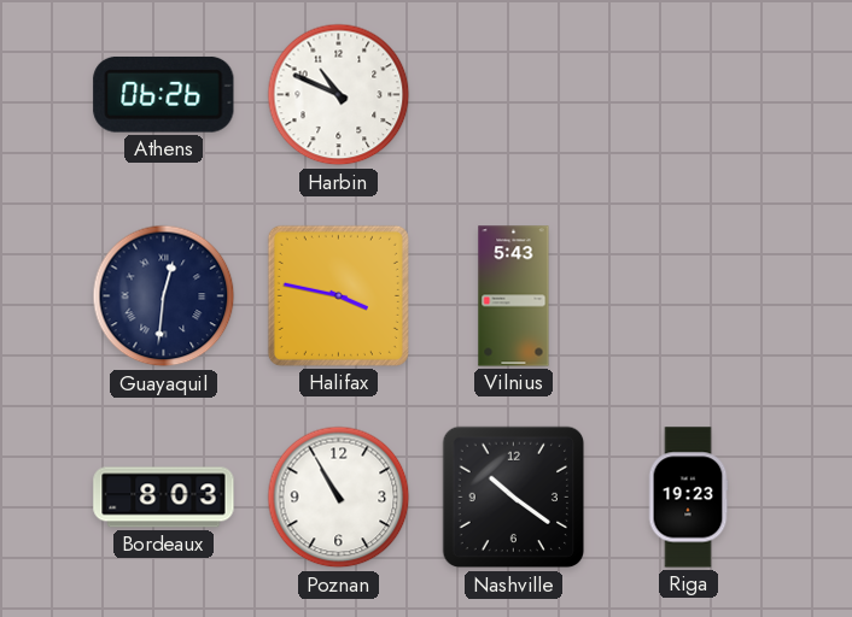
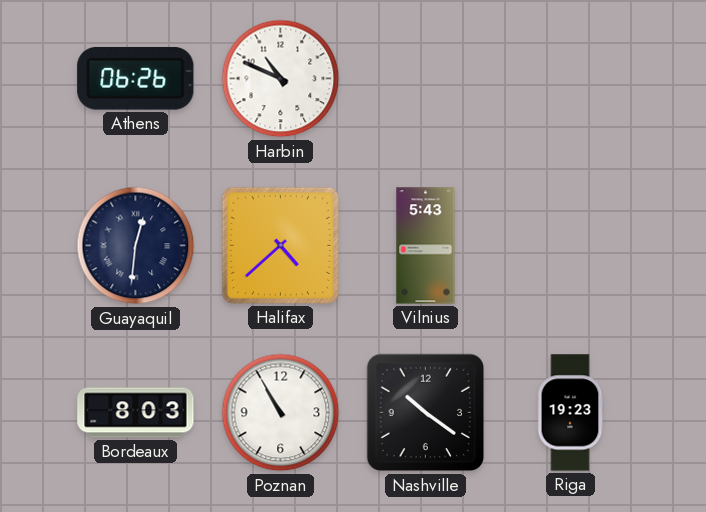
Halifax: 3:47 -> 4:38 (280, 245)
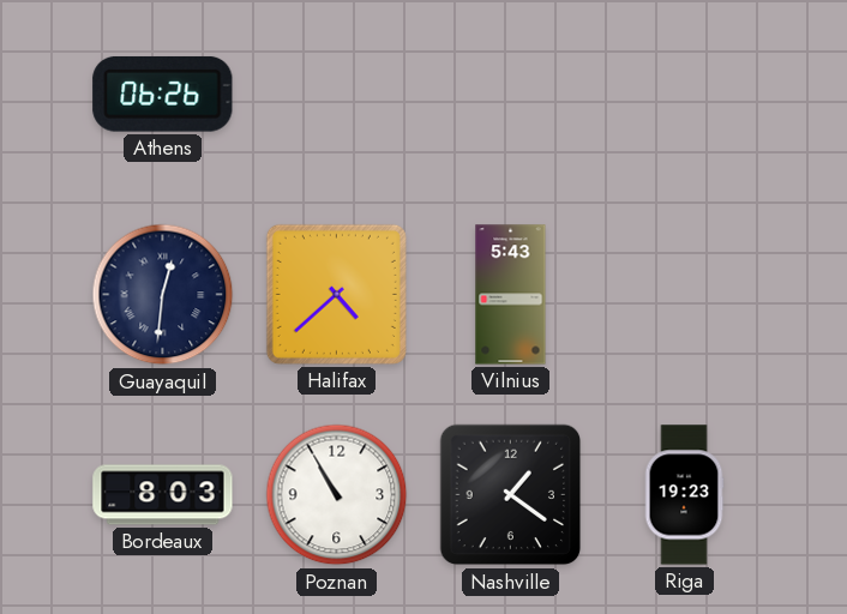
Harbin: 10:49 -> none (281, 79)
Nashville: 10:21 -> 1:21 (511, 495)
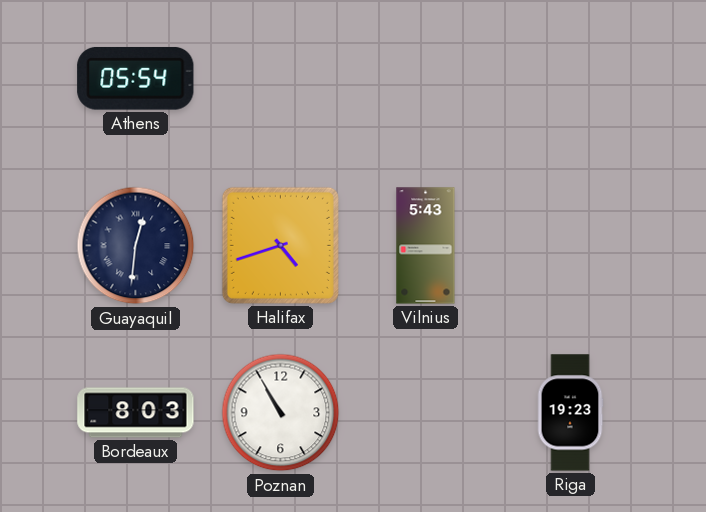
Athens: 06:26 -> 05:54 (136, 78)
Halifax: 4:38 -> 4:42 (280, 245)
Nashville: 1:21 -> none (511, 495)
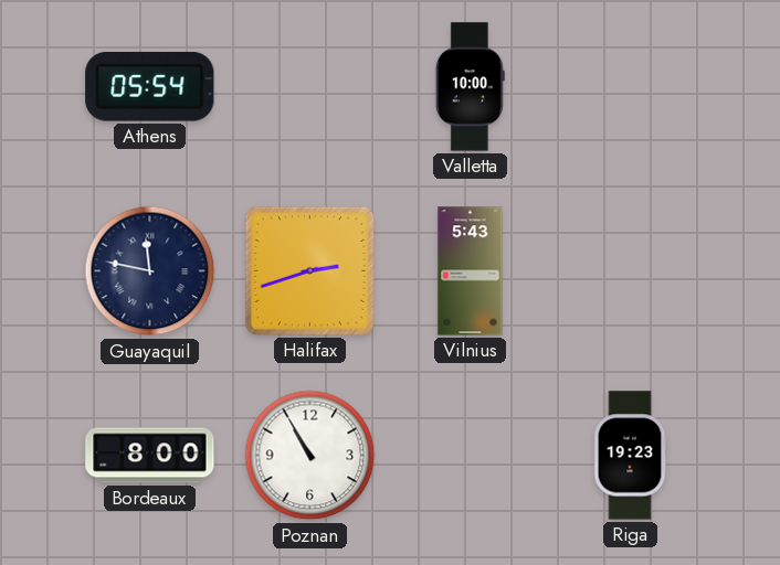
Valletta: none -> 10:00 (470, 87)
Guayaquil: 12:31 -> 11:47 (150, 271)
Halifax: 4:42 -> 2:42 (309, 270)
Bordeaux: 8:03 -> 8:00 (150, 456)
